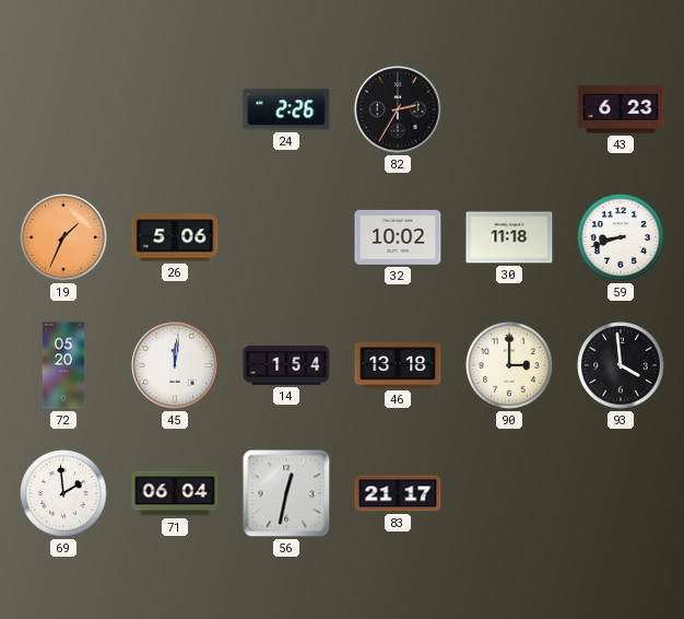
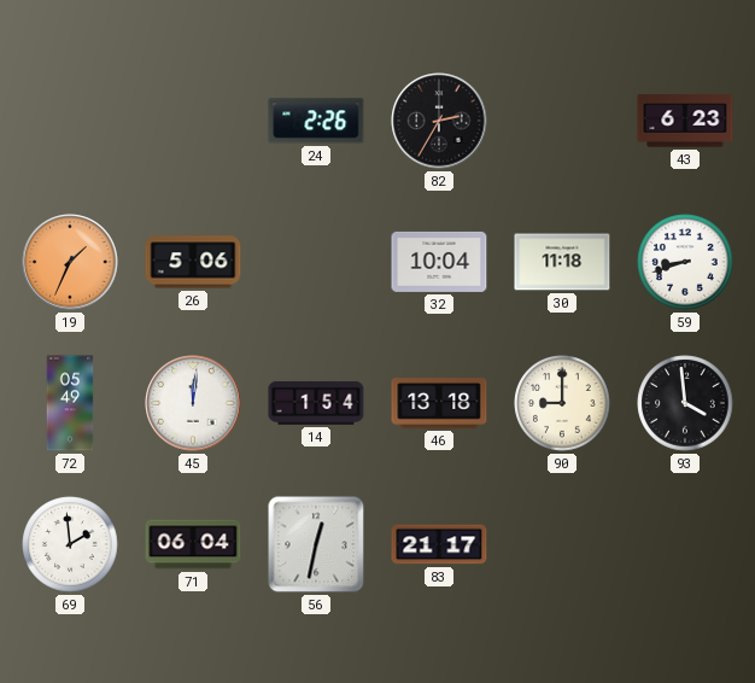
32: 10:02 -> 10:04 (439, 262)
72: 05:20 -> 05:49 (70, 403)
90: 3:00 -> 9:00 (562, 403)
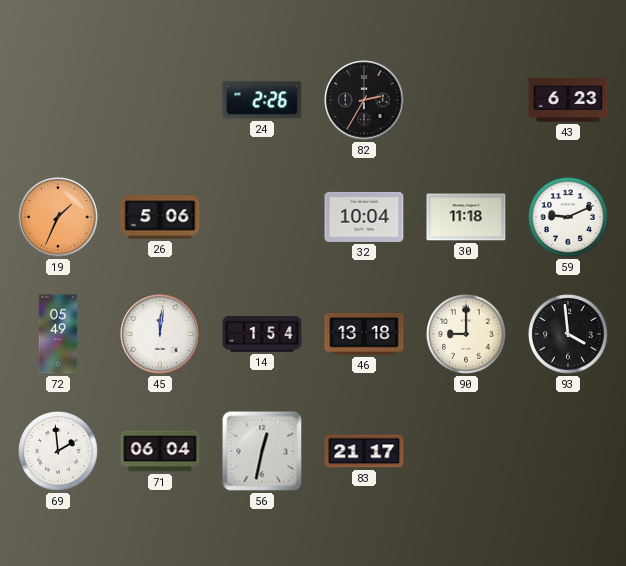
59: 8:42 -> 9:11 (568, 217)
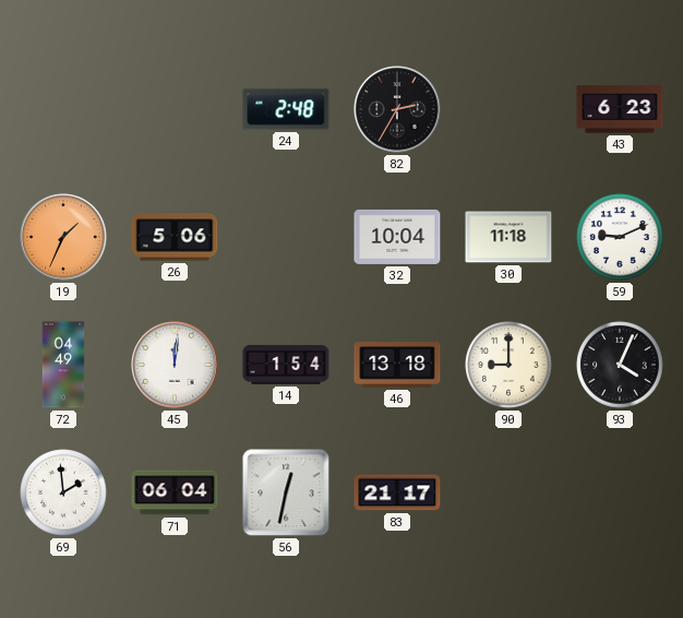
24: 2:26 -> 2:48 (286, 109)
72: 05:49 -> 04:49 (63, 365)
93: 3:59 -> 4:04 (620, 365)
